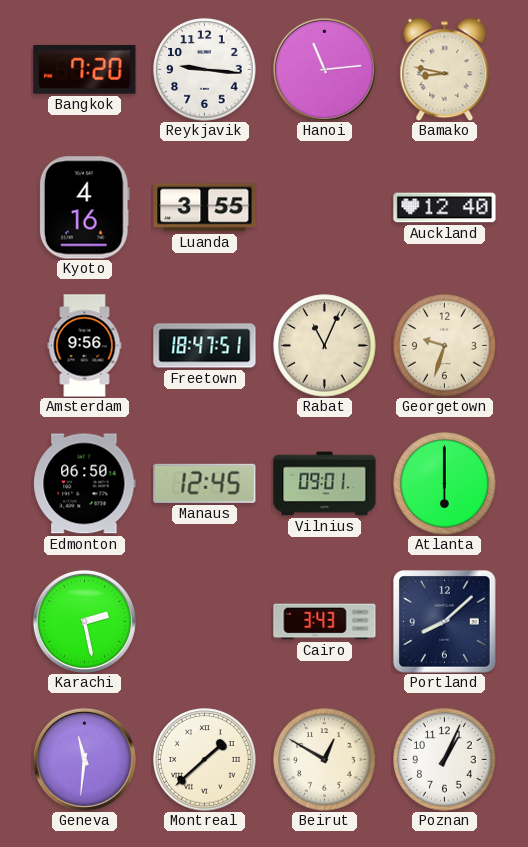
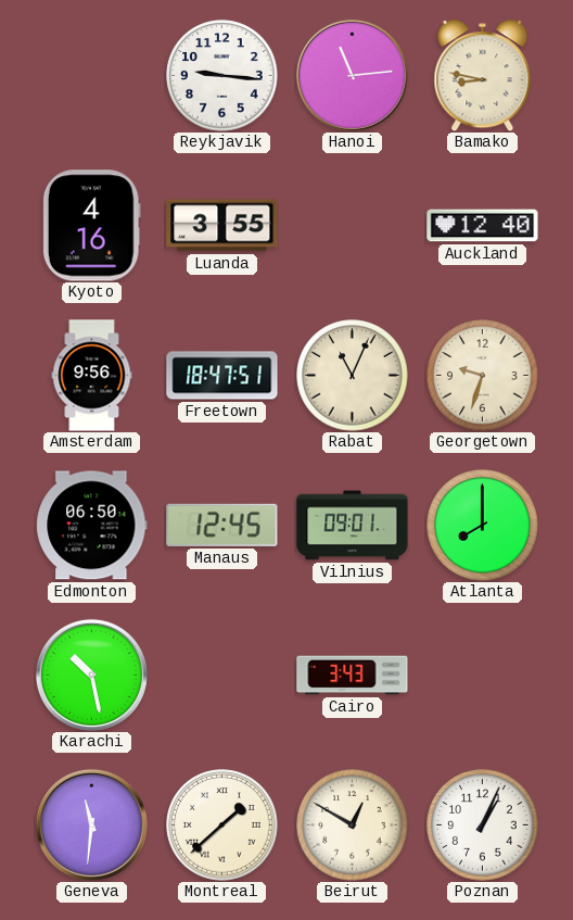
Bangkok: 7:20 -> none (85, 69)
Atlanta: 6:00 -> 8:00 (483, 526)
Karachi: 2:28 -> 10:28 (91, 675)
Portland: 8:08 -> none (445, 622)
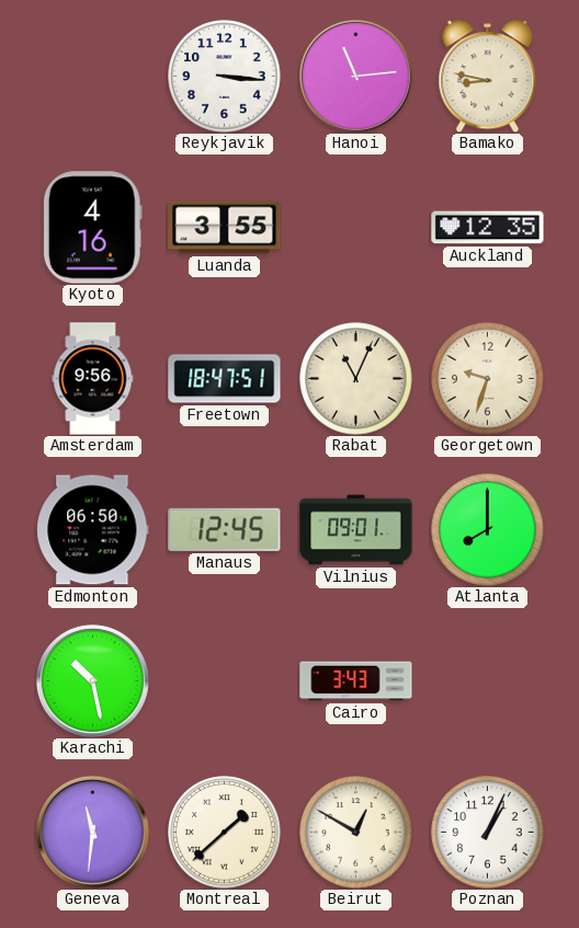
Reykjavik: 9:16 -> 3:16 (225, 77)
Auckland: 12:40 -> 12:35 (488, 228)
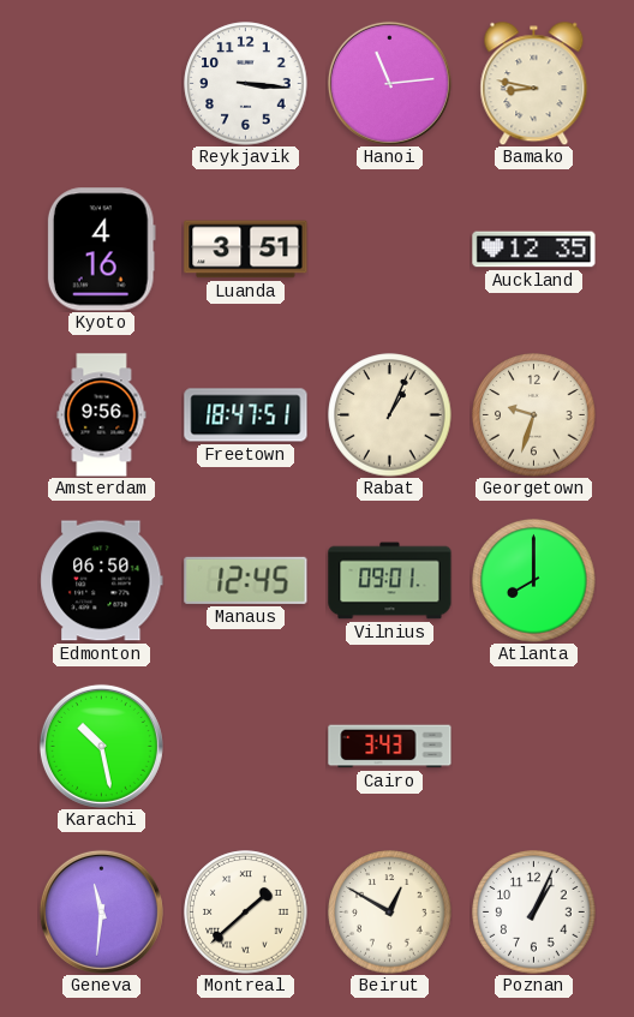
Luanda: 3:55 -> 3:51 (246, 250)
Rabat: 11:04 -> 1:04 (390, 415)
